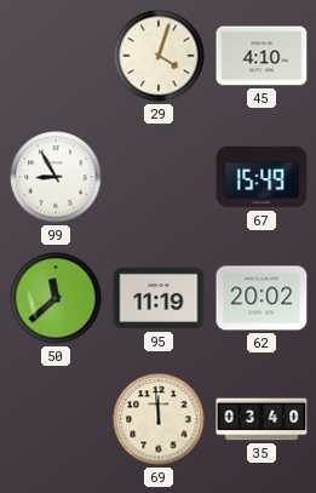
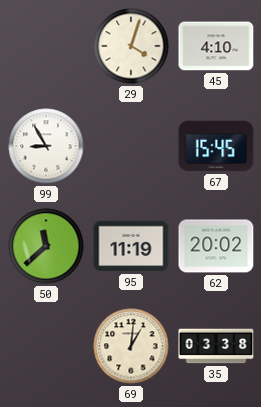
67: 15:49 -> 15:45 (216, 146)
69: 11:59 -> 1:01 (131, 346)
35: 03:40 -> 03:38 (216, 346)
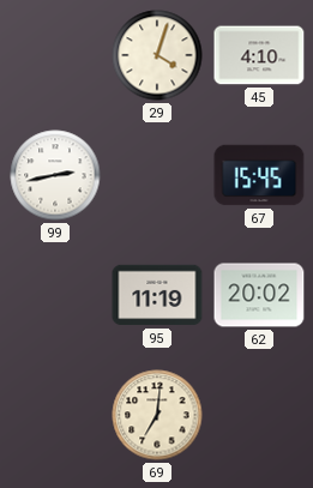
99: 8:55 -> 2:43 (55, 175)
50: 11:38 -> none (46, 246)
69: 1:01 -> 7:01 (157, 415)
35: 03:38 -> none (216, 346)
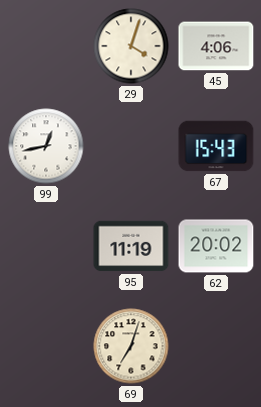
45: 4:10 -> 4:06 (216, 46)
99: 2:43 -> 12:43 (46, 146)
67: 15:45 -> 15:43 (216, 146)
69: 7:01 -> 7:03 (131, 346)
